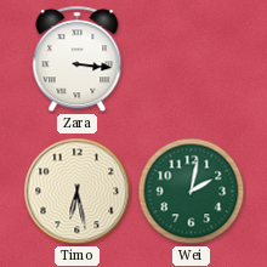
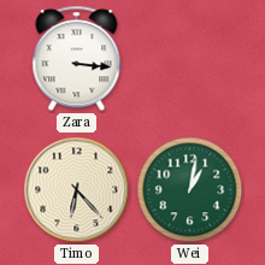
Timo: 6:28 -> 6:23 (77, 190)
Wei: 2:02 -> 1:02 (190, 190)
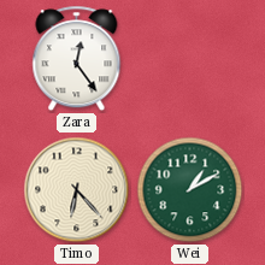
Zara: 3:16 -> 12:24 (77, 59)
Wei: 1:02 -> 1:10 (190, 190)
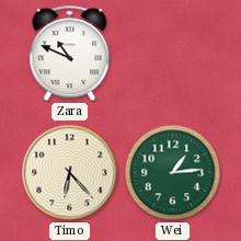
Zara: 12:24 -> 10:49 (70, 54)
Wei: 1:10 -> 1:14 (173, 173)
